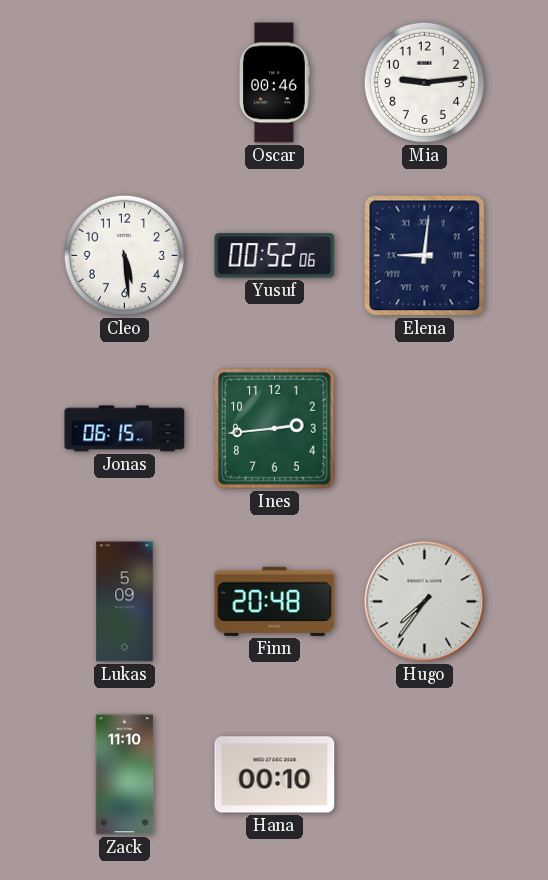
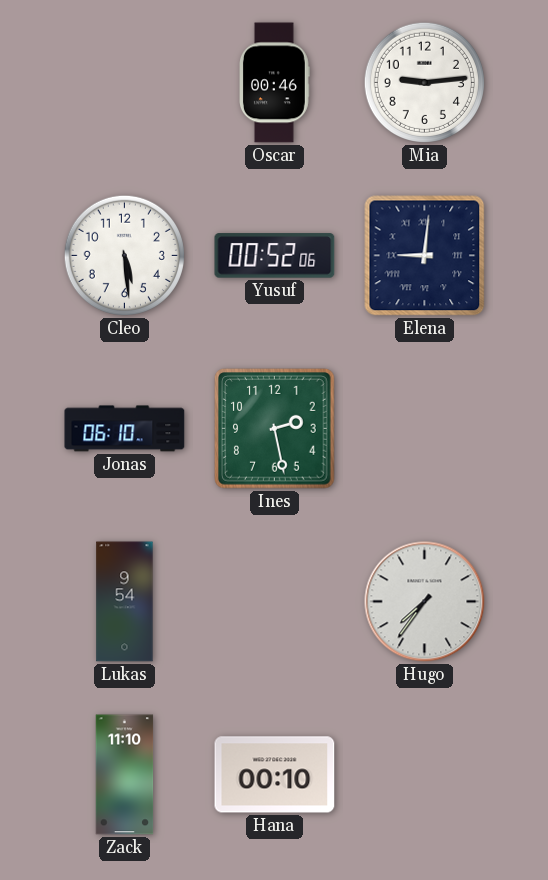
Jonas: 06:15 -> 06:10 (125, 429)
Ines: 2:44 -> 2:28 (275, 429)
Lukas: 5:09 -> 9:54 (125, 602)
Finn: 20:48 -> none (275, 601)
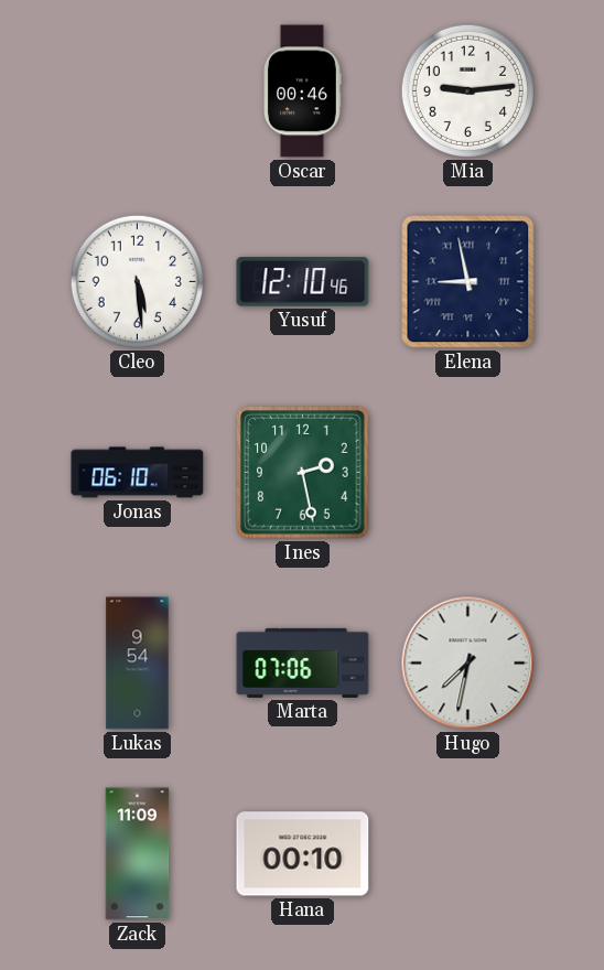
Yusuf: 00:52 -> 12:10 (303, 282)
Elena: 9:01 -> 8:58 (468, 282)
Marta: none -> 07:06 (303, 662)
Hugo: 7:36 -> 7:32 (468, 664)
Zack: 11:10 -> 11:09 (138, 854)
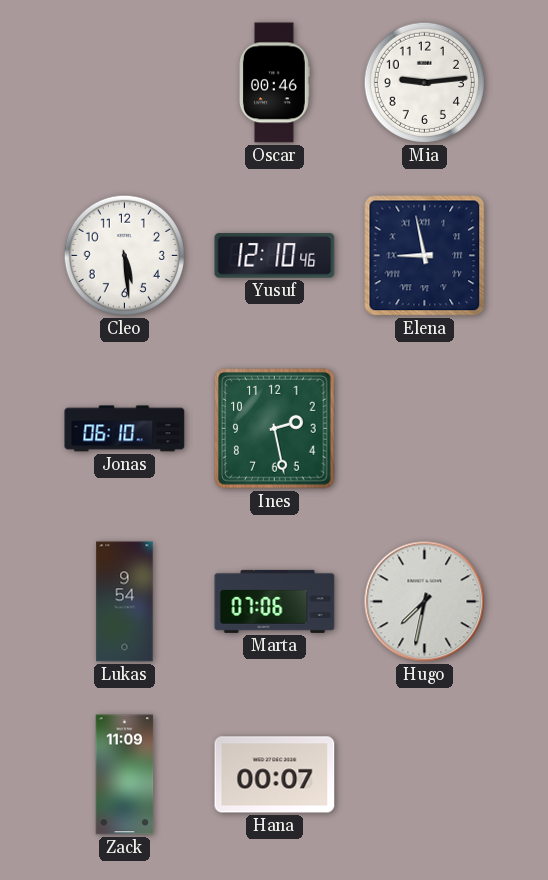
Hana: 00:10 -> 00:07 (275, 775)
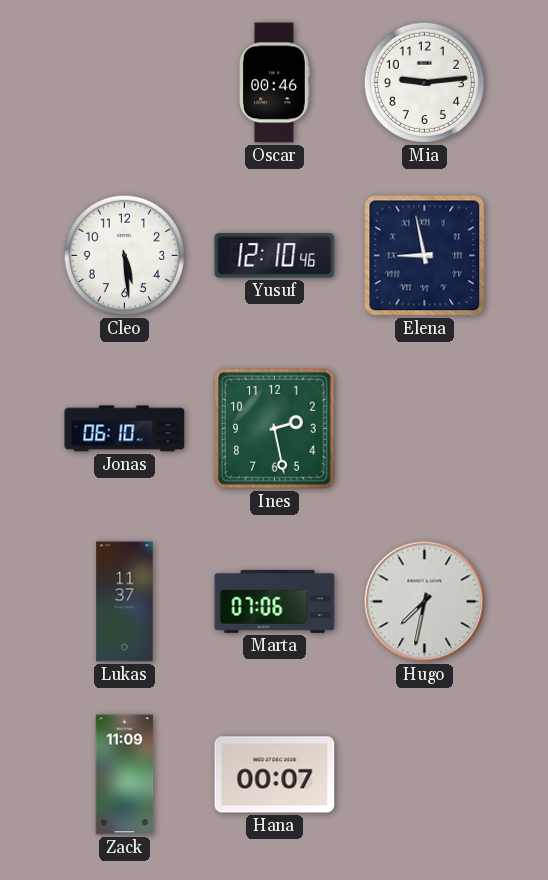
Lukas: 9:54 -> 11:37 (125, 602)
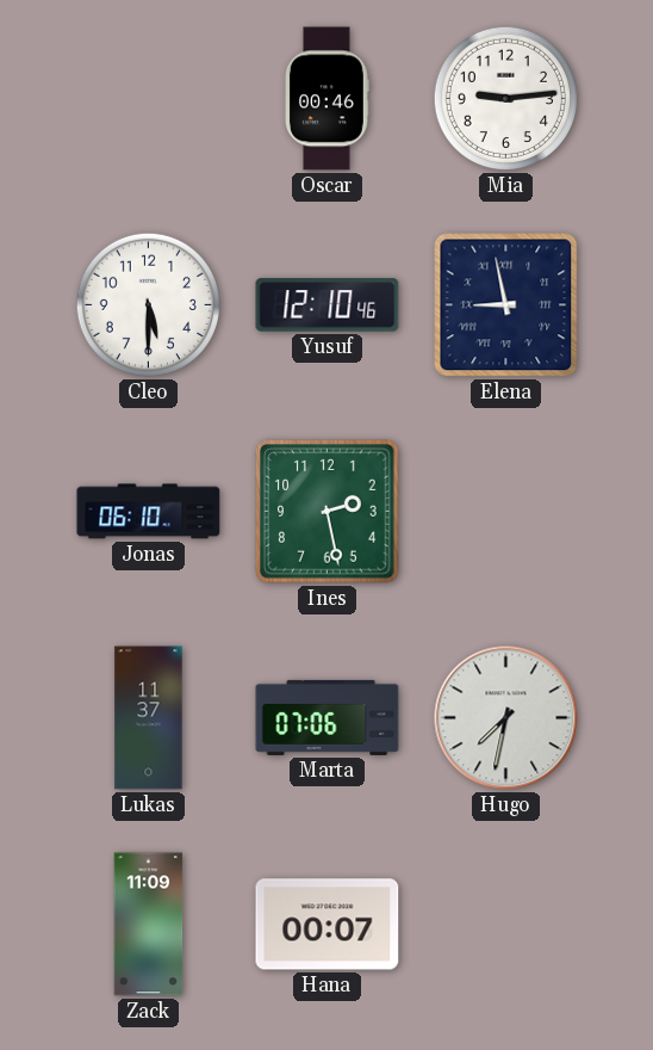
Cleo: 5:29 -> 5:30 (148, 304)
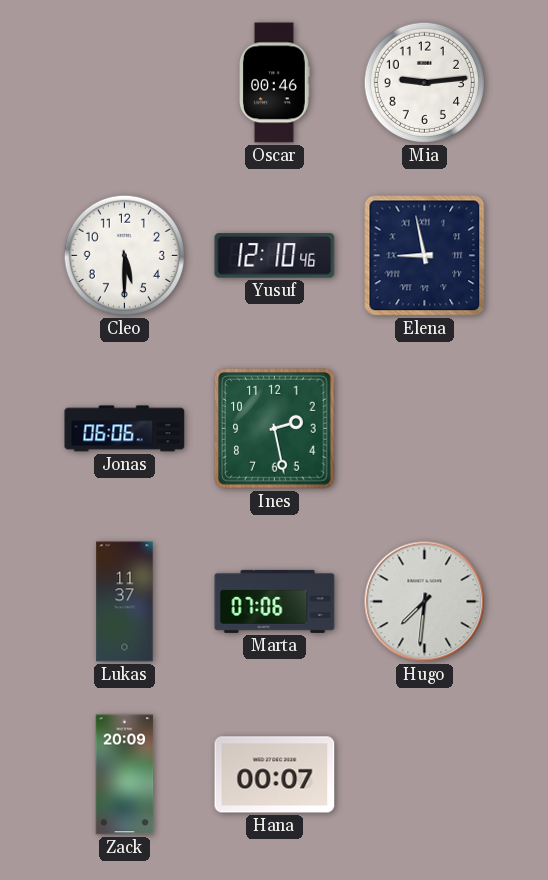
Jonas: 06:10 -> 06:06 (125, 429)
Hugo: 7:32 -> 7:31 (425, 602)
Zack: 11:09 -> 20:09 (125, 775)
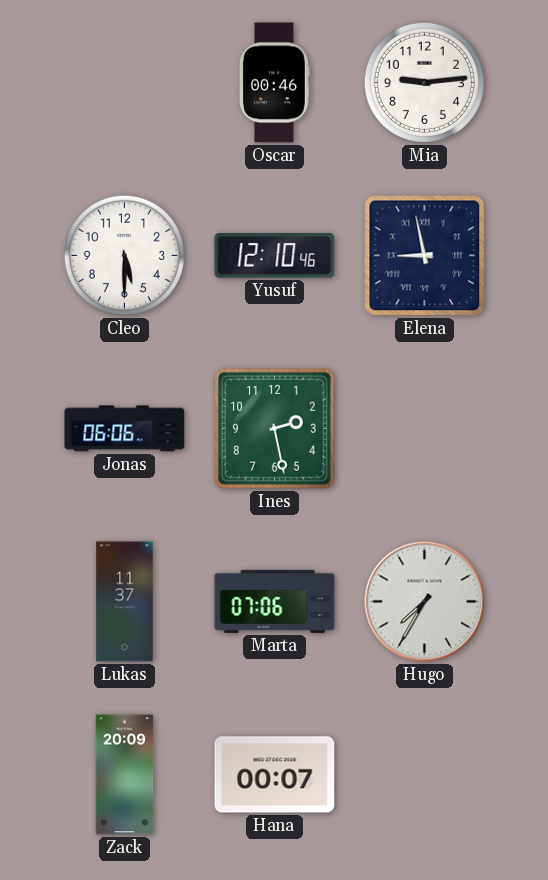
Hugo: 7:31 -> 7:35 (425, 602)
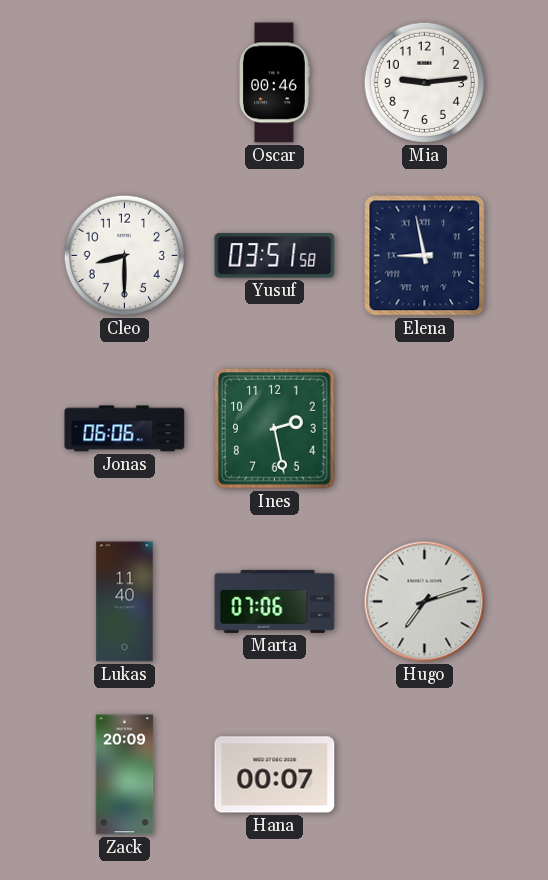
Cleo: 5:30 -> 8:30 (124, 255)
Yusuf: 12:10 -> 03:51 (275, 256)
Lukas: 11:37 -> 11:40 (125, 602)
Hugo: 7:35 -> 7:12 (425, 602)
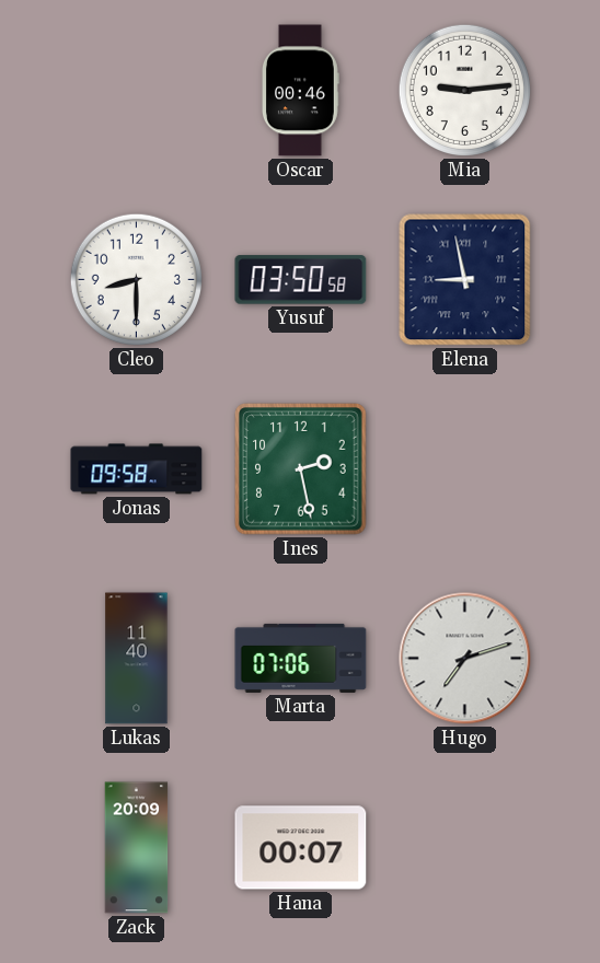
Yusuf: 03:51 -> 03:50 (301, 280)
Jonas: 06:06 -> 09:58 (137, 469)
